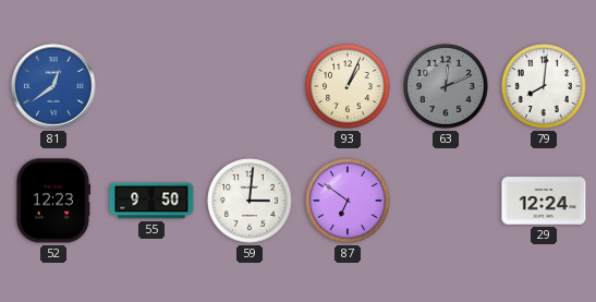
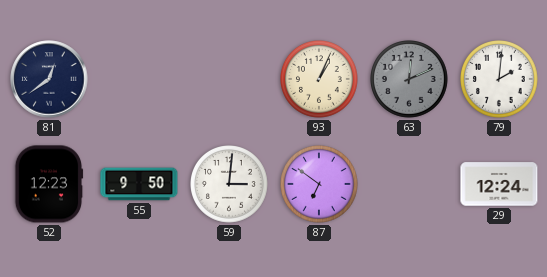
81 dial: blue -> navy (49, 79)
79: 8:01 -> 2:01 (500, 80)
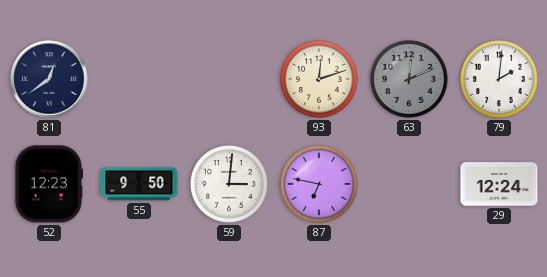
93: 1:04 -> 12:12 (320, 80)
87: 6:51 -> 6:47 (320, 185)
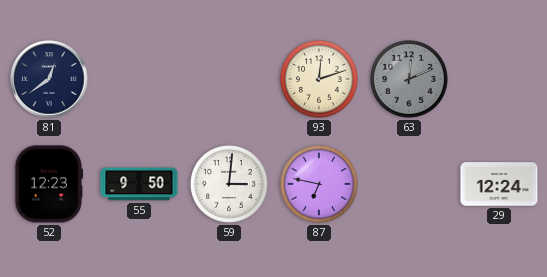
79: 2:01 -> none (500, 80)
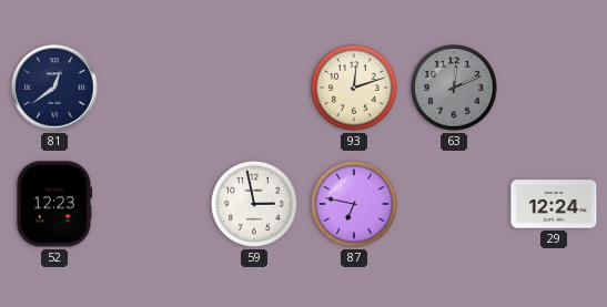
55: 9:50 -> none (139, 184)
59: 3:01 -> 2:58 (255, 205)
